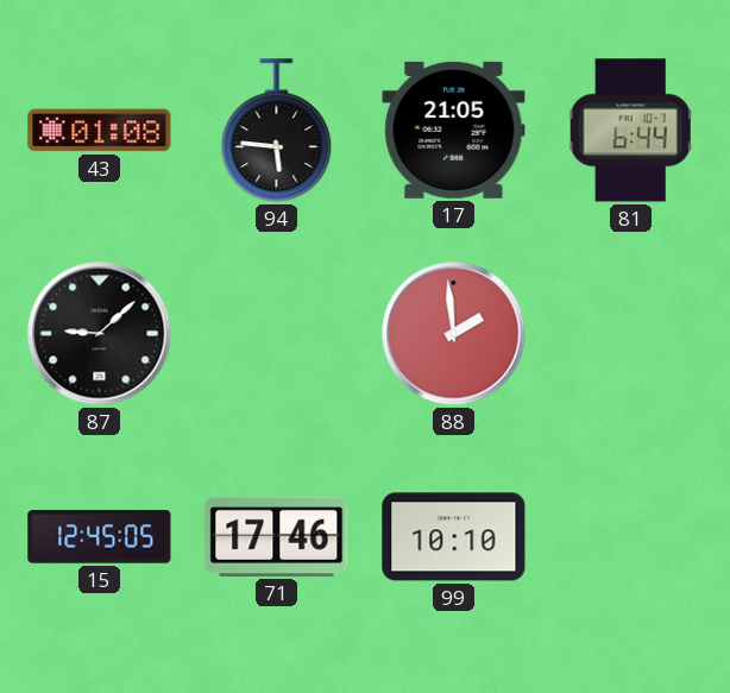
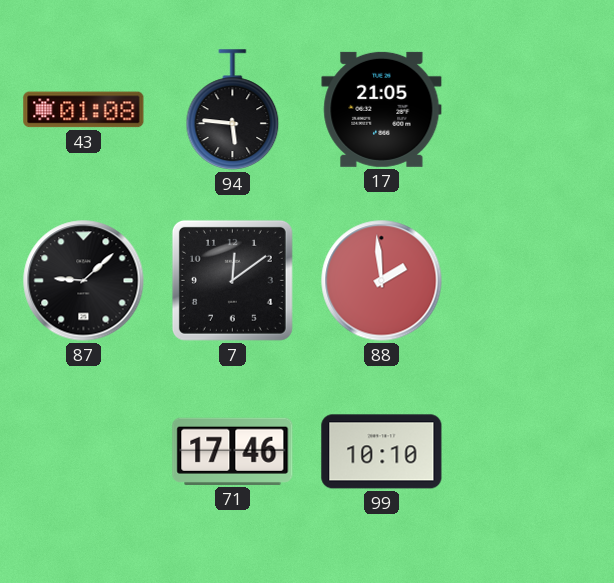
81: 6:44 -> none (631, 131)
7: none -> 12:09 (232, 280)
15: 12:45 -> none (100, 537)
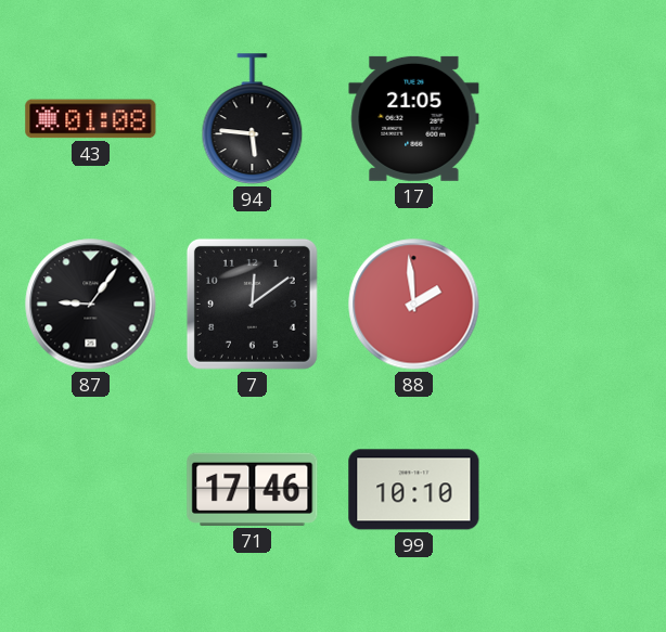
87: 9:08 -> 9:06 (91, 305)
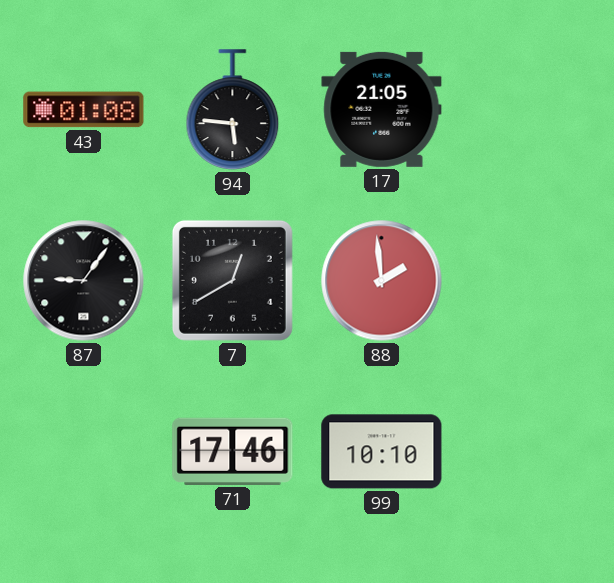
7: 12:09 -> 12:40 (232, 280)
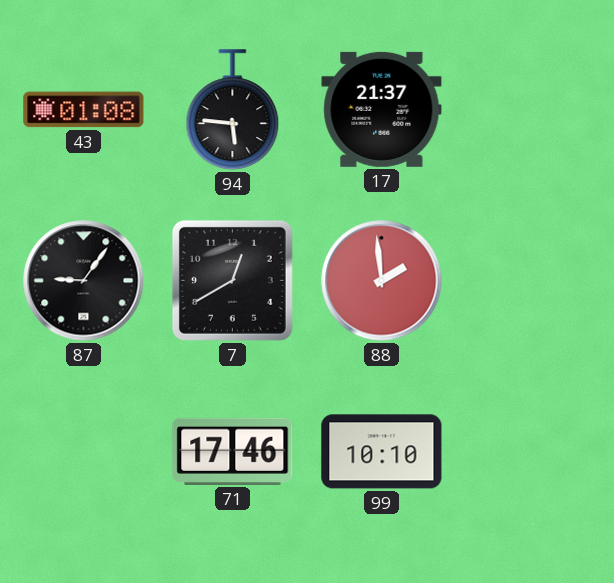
17: 21:05 -> 21:37 (382, 109)
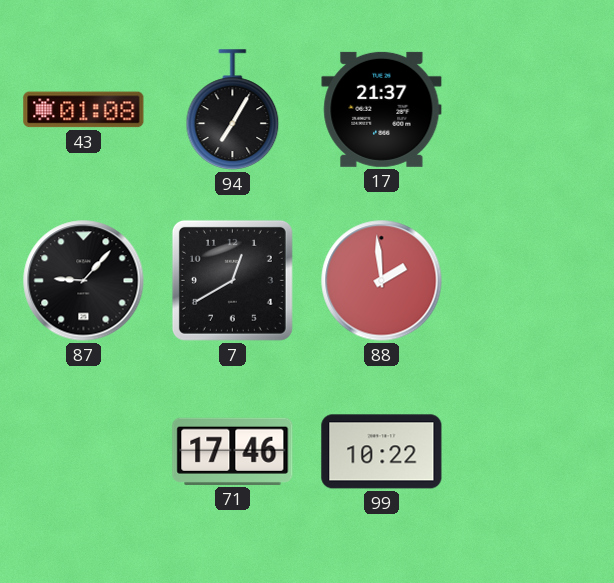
94: 5:46 -> 7:05 (233, 110)
87: 9:06 -> 9:07 (84, 281)
99: 10:10 -> 10:22 (382, 452)
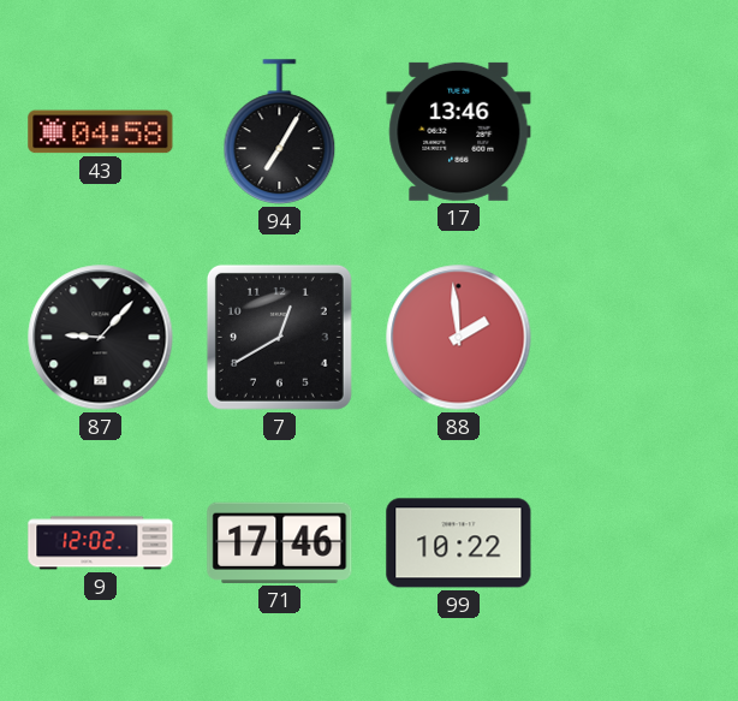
43: 01:08 -> 04:58 (101, 132)
17: 21:37 -> 13:46 (459, 131)
9: none -> 12:02 (101, 543)
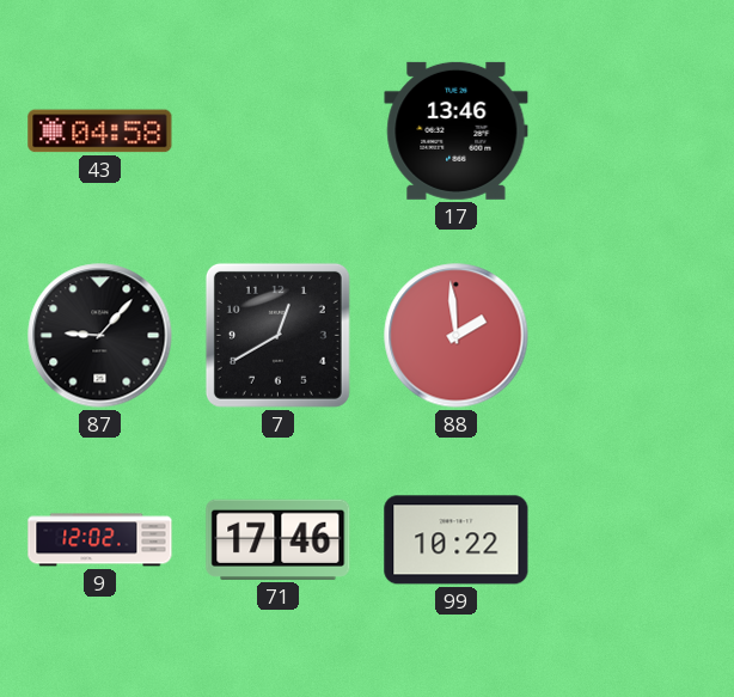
94: 7:05 -> none (280, 132)
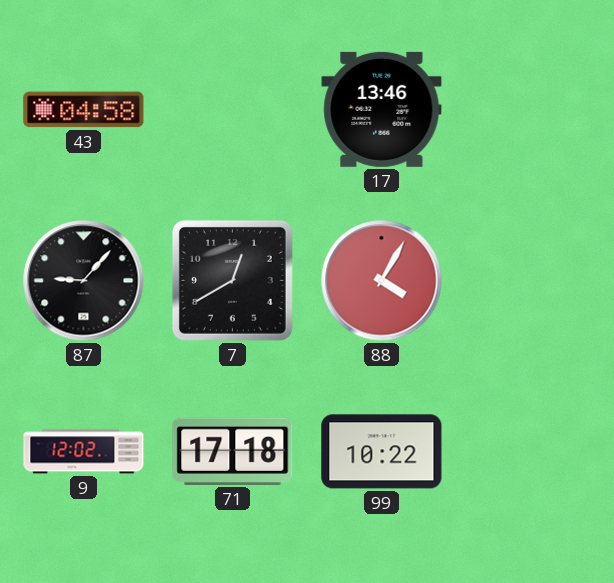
88: 1:59 -> 4:05 (382, 281)
71: 17:46 -> 17:18 (233, 451)
